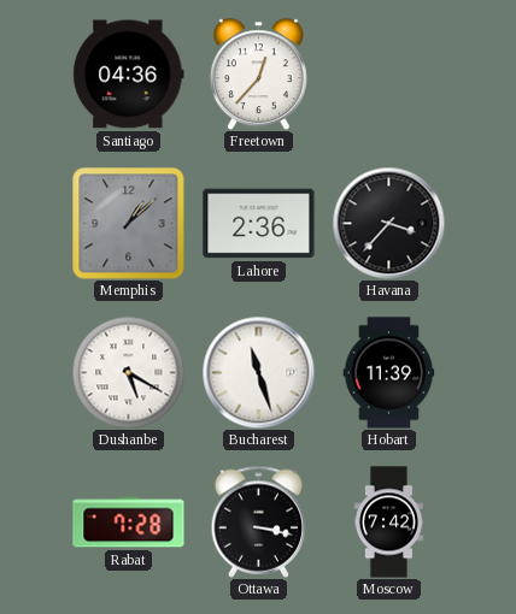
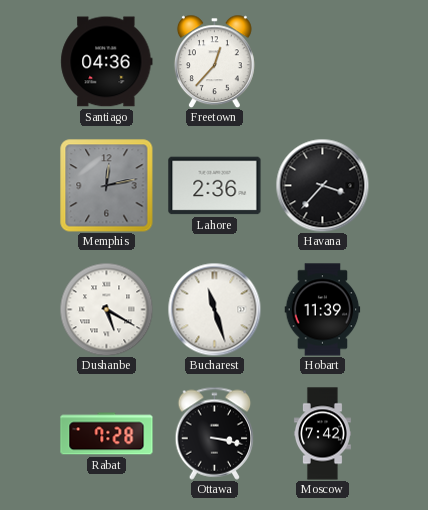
Memphis: 1:08 -> 12:13 (107, 186)
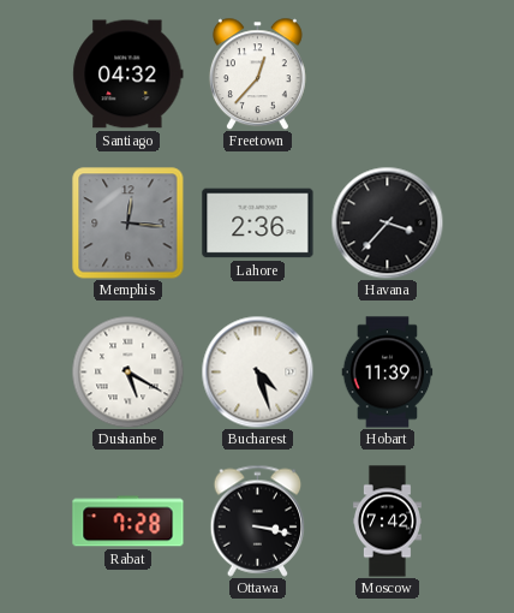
Santiago: 04:36 -> 04:32 (128, 75)
Memphis: 12:13 -> 12:16 (128, 224)
Bucharest: 11:27 -> 4:27 (257, 371)
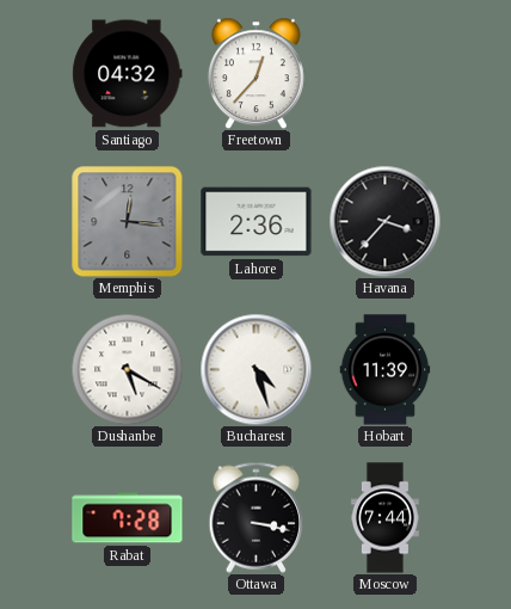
Moscow: 7:42 -> 7:44 (384, 518)
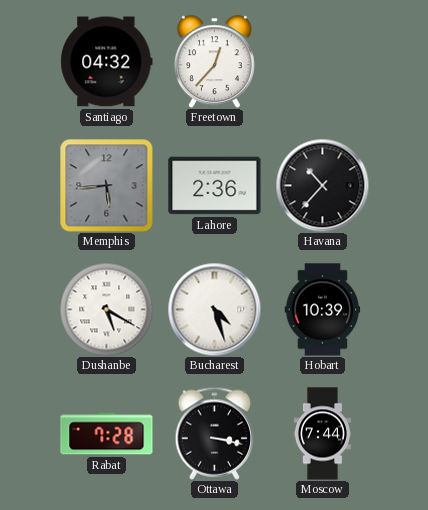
Memphis: 12:16 -> 5:44 (107, 186)
Havana: 3:37 -> 10:37 (322, 185)
Hobart: 11:39 -> 10:39 (323, 310)
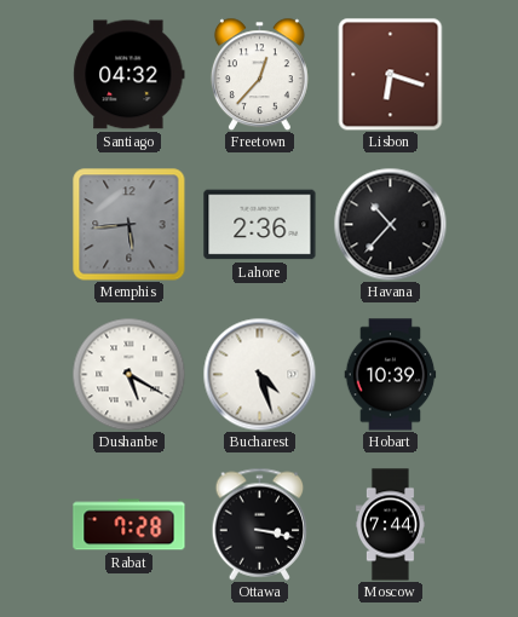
Lisbon: none -> 6:18 (391, 74)
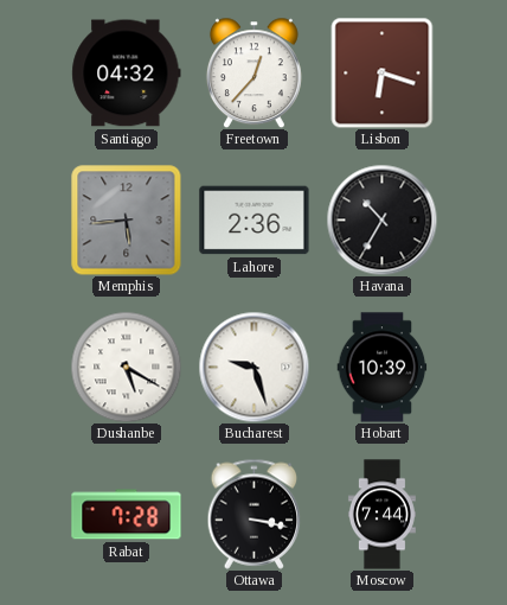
Havana: 10:37 -> 10:35 (381, 219)
Bucharest: 4:27 -> 9:27 (254, 367)
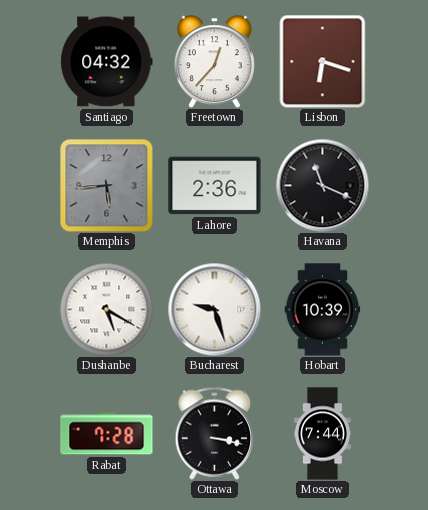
Havana: 10:35 -> 11:19 (322, 185)
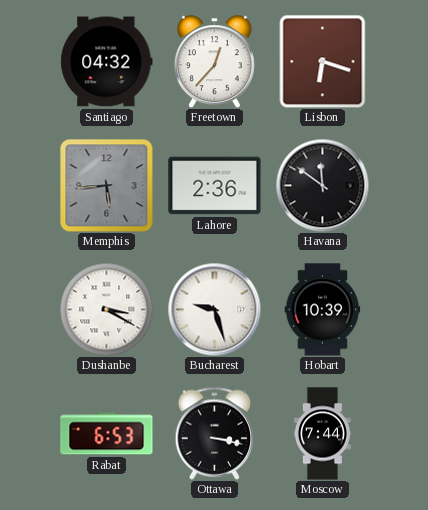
Havana: 11:19 -> 11:51 (322, 185)
Dushanbe: 5:20 -> 3:20 (106, 309)
Rabat: 7:28 -> 6:53 (107, 434)
